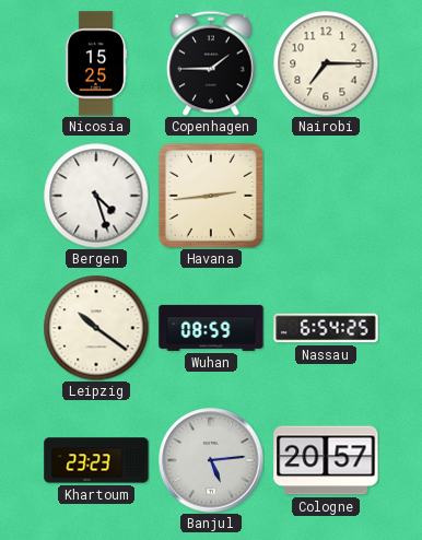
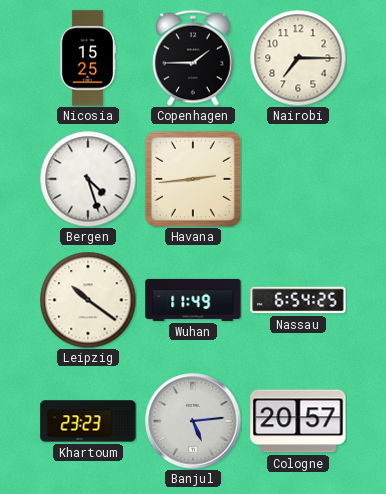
Wuhan: 08:59 -> 11:49 (193, 300)
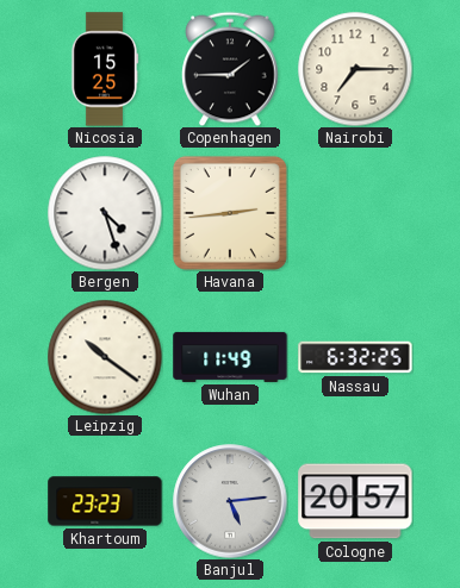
Nassau: 6:54 -> 6:32 (355, 357)
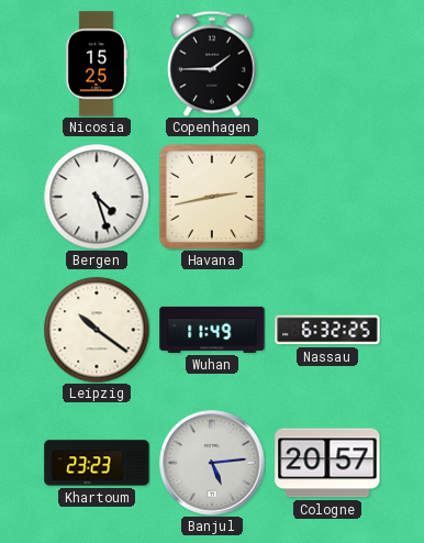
Nairobi: 7:15 -> none (355, 69)
Havana: 2:44 -> 2:43 (212, 197)
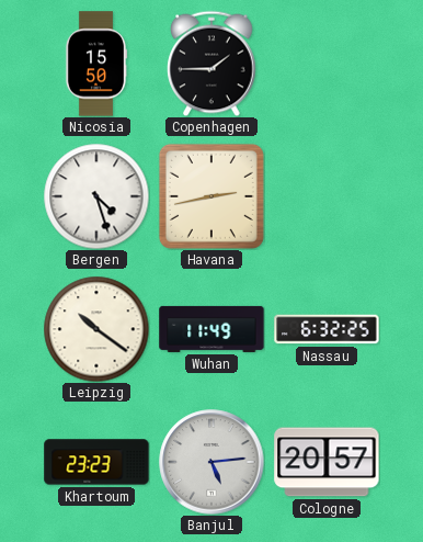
Nicosia: 15:25 -> 15:50 (96, 64)
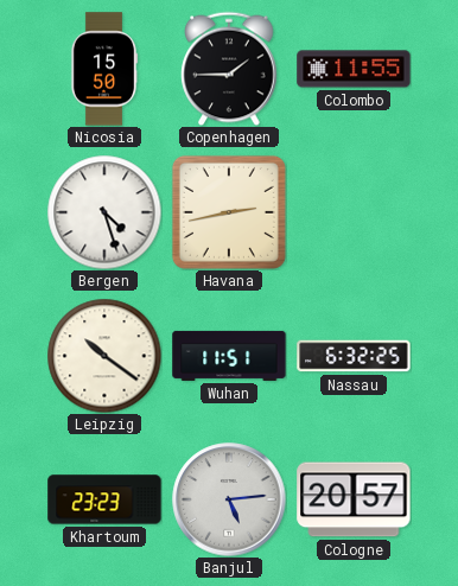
Colombo: none -> 11:55 (354, 69)
Wuhan: 11:49 -> 11:51 (229, 356)
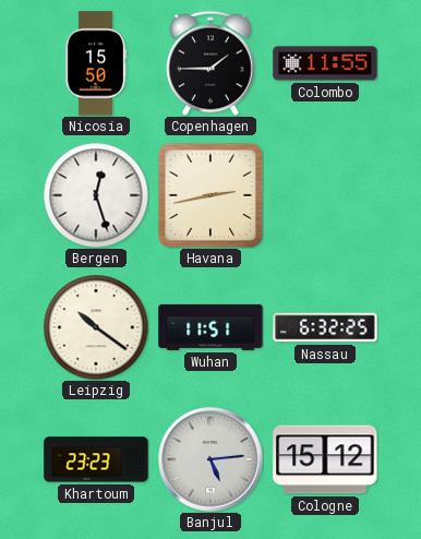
Bergen: 4:27 -> 12:27 (96, 195)
Cologne: 20:57 -> 15:12 (325, 459)
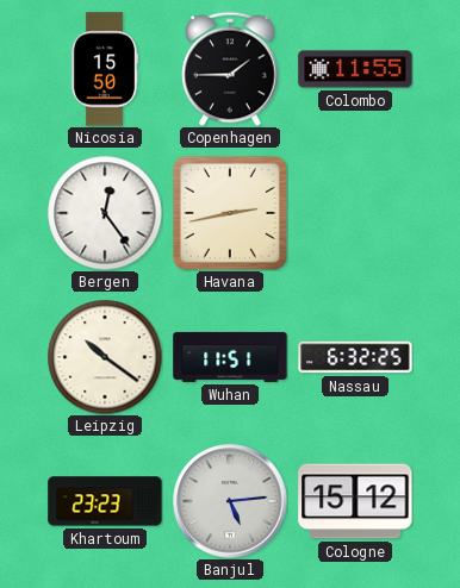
Bergen: 12:27 -> 12:24 (105, 213)
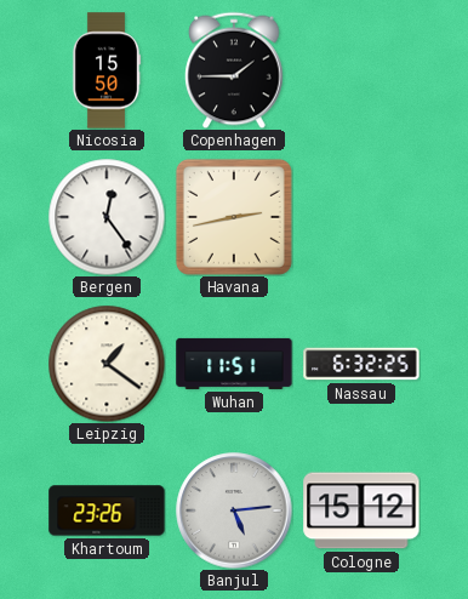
Colombo: 11:55 -> none (355, 69)
Leipzig: 10:21 -> 1:21 (107, 364)
Khartoum: 23:23 -> 23:26 (107, 510)
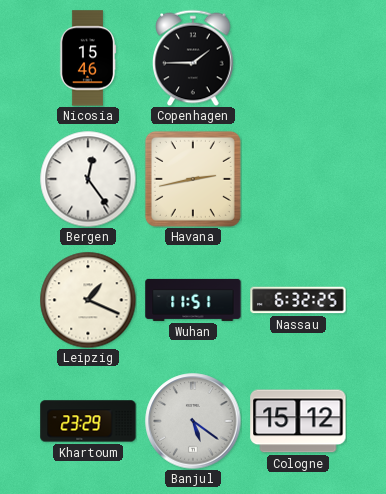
Nicosia: 15:50 -> 15:46 (88, 58)
Leipzig: 1:21 -> 1:19 (88, 300)
Khartoum: 23:26 -> 23:29 (88, 421)
Banjul: 5:14 -> 5:21 (193, 421)
